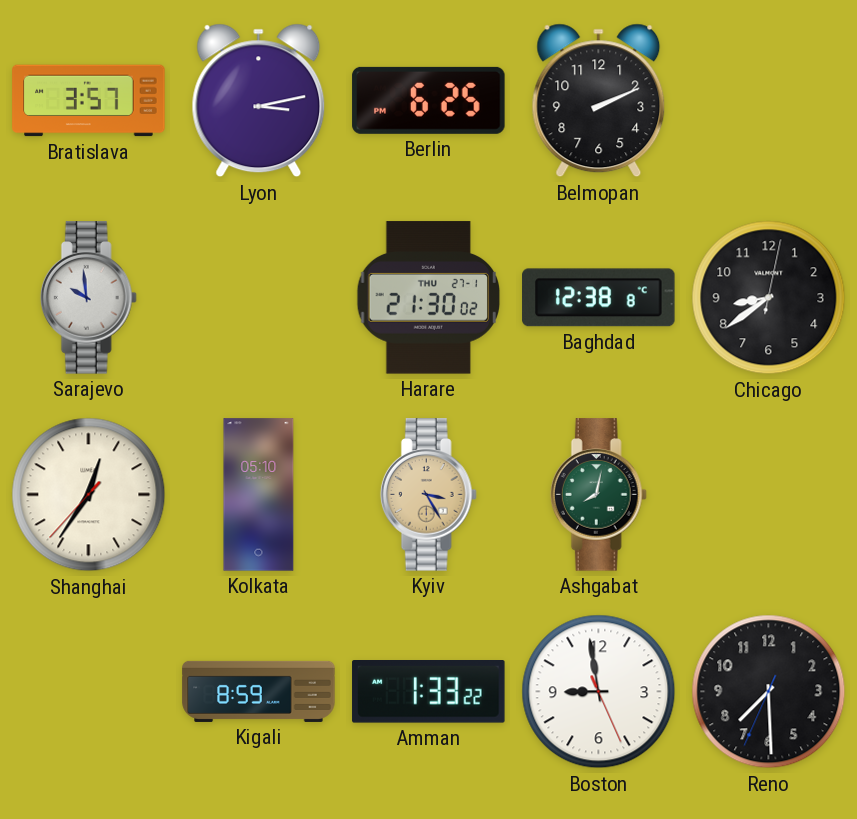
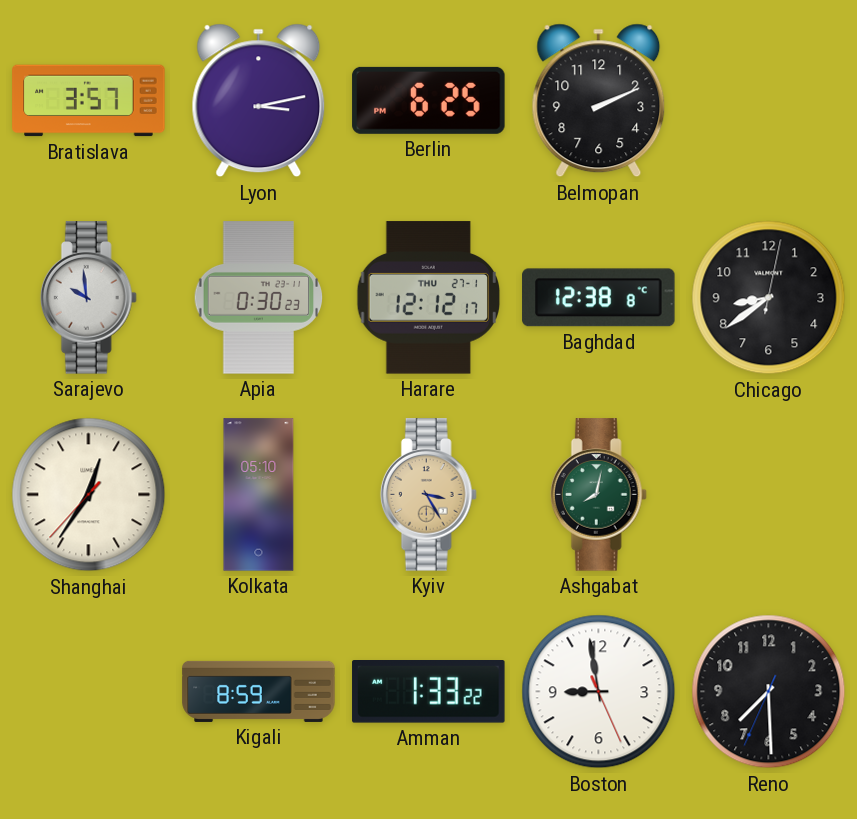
Apia: none -> 0:30 (259, 298)
Harare: 21:30 -> 12:12 (429, 298)
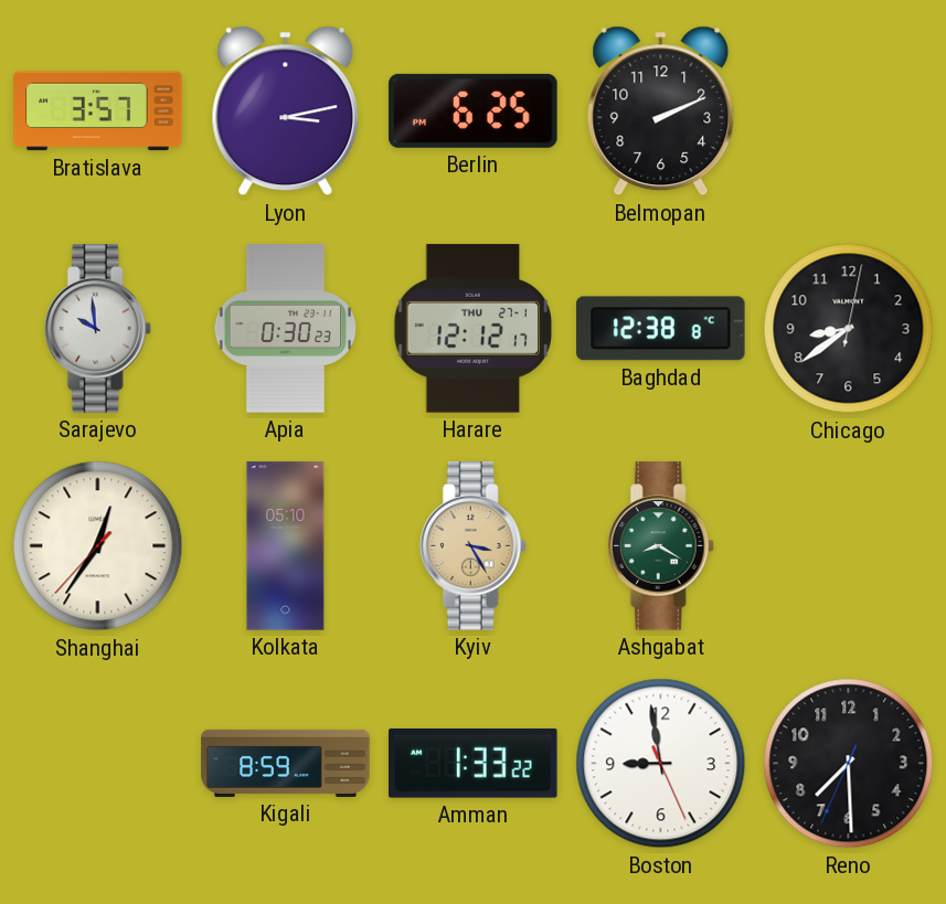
Ashgabat: 8:02 -> 8:20 (660, 546)
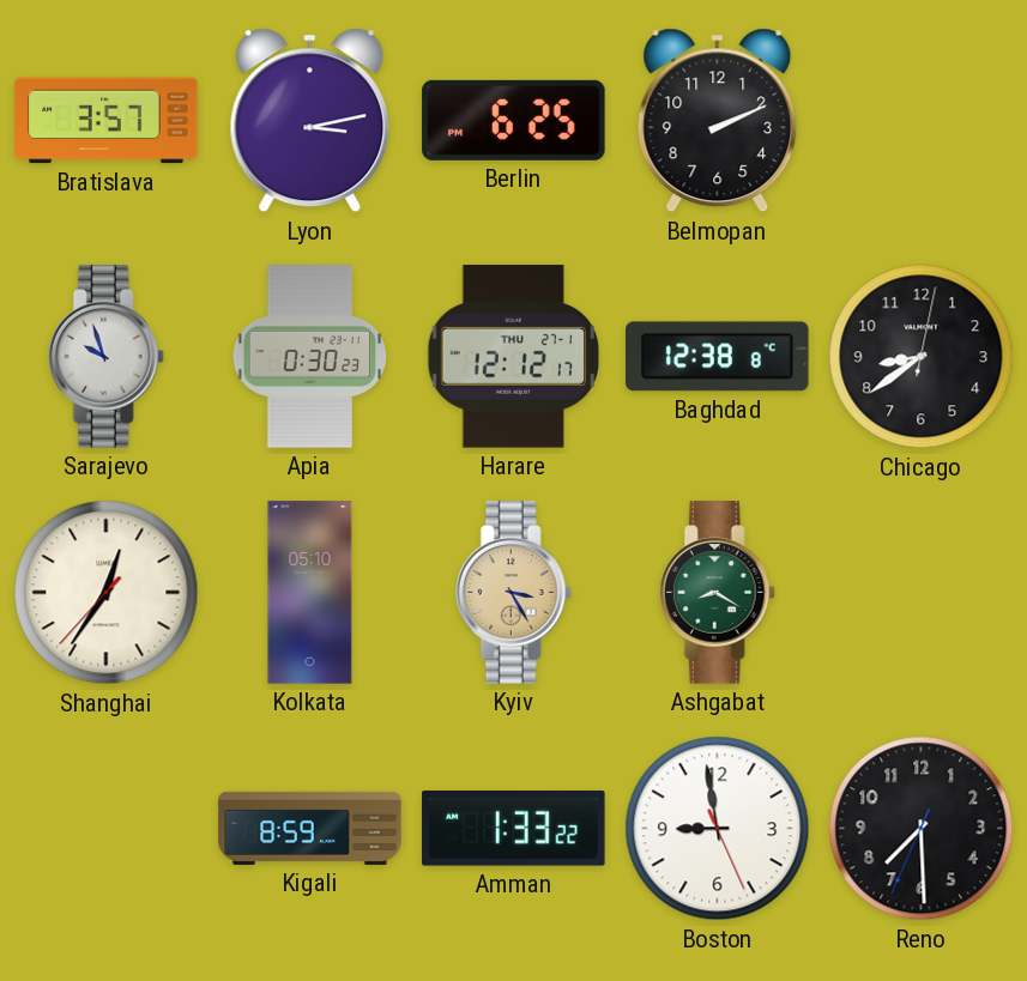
Sarajevo: 9:59 -> 9:57 (105, 357)
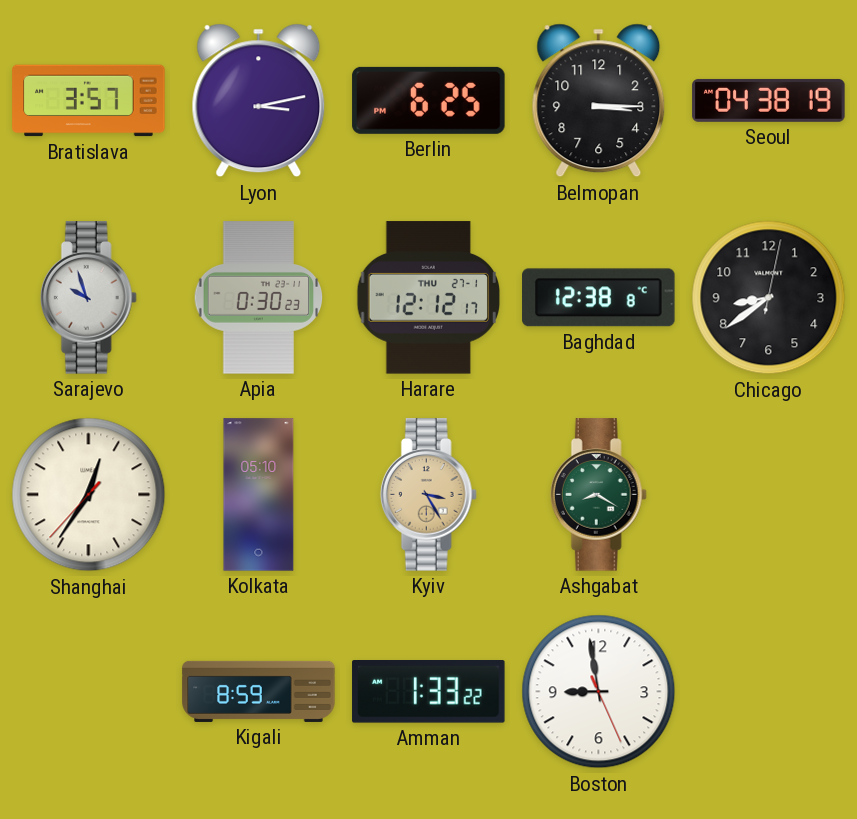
Belmopan: 2:11 -> 3:15 (599, 101)
Seoul: none -> 04:38 (769, 100)
Reno: 7:29 -> none (922, 829)
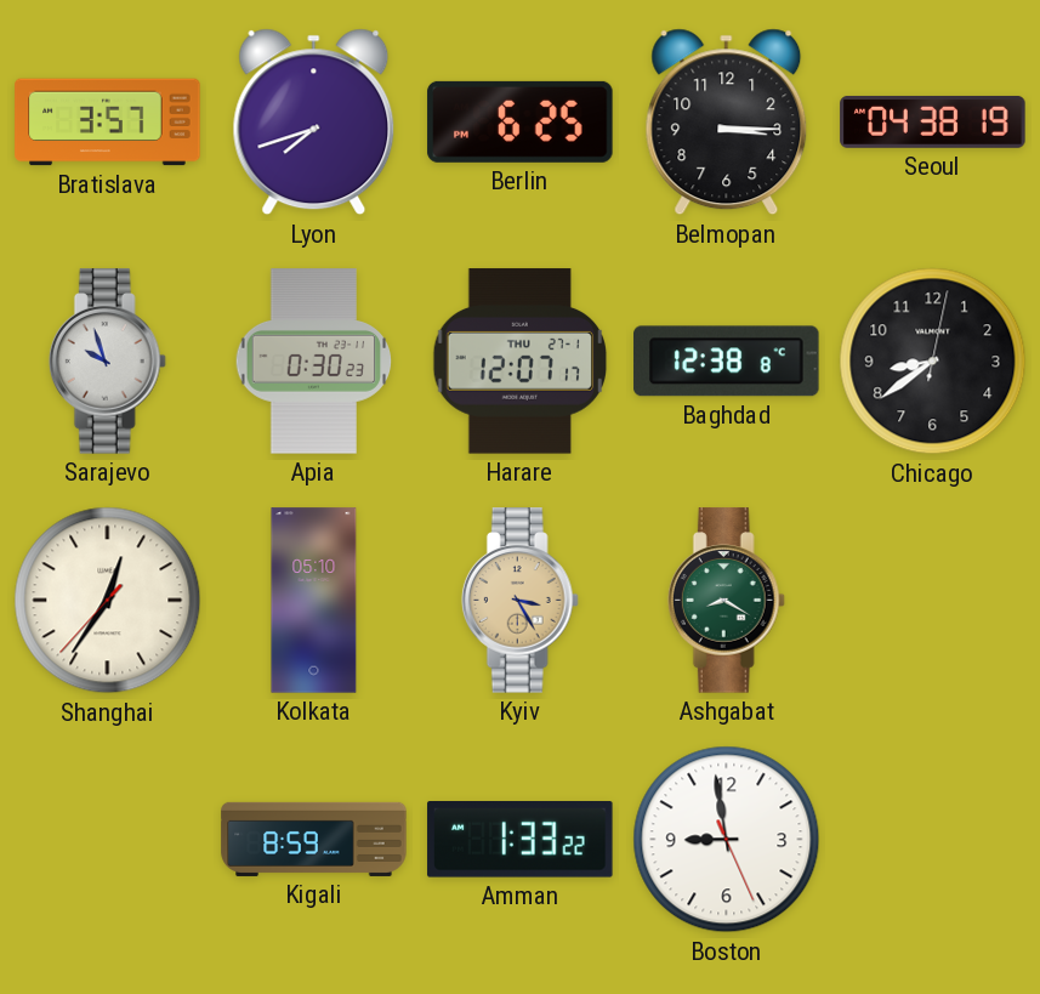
Lyon: 3:13 -> 7:42 (314, 123)
Harare: 12:12 -> 12:07 (521, 362)
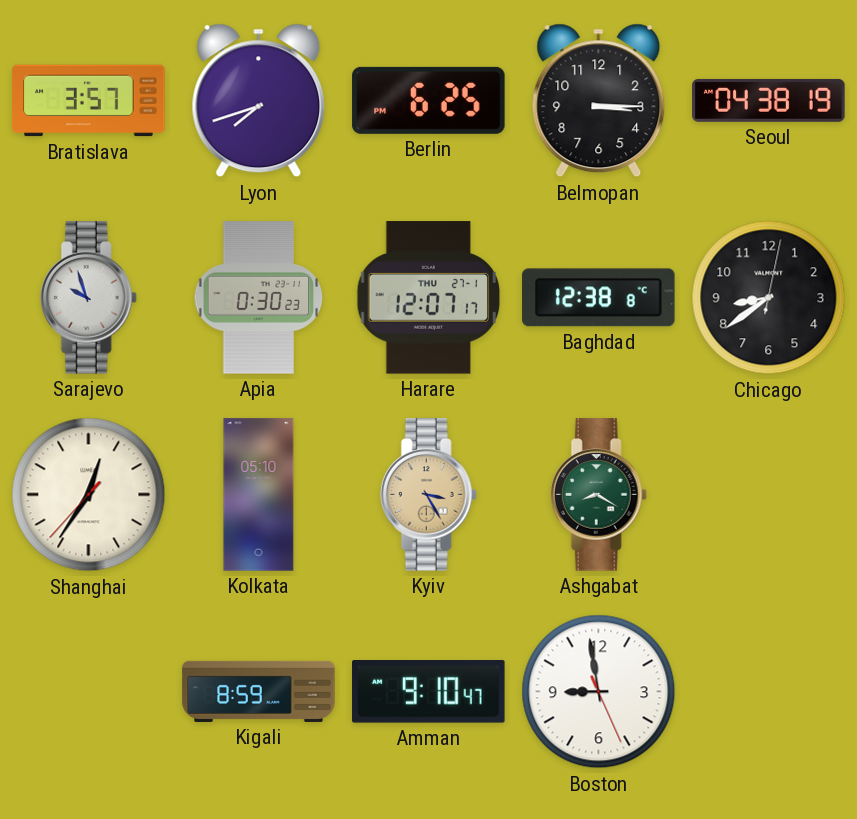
Amman: 1:33 -> 9:10 (429, 692)
